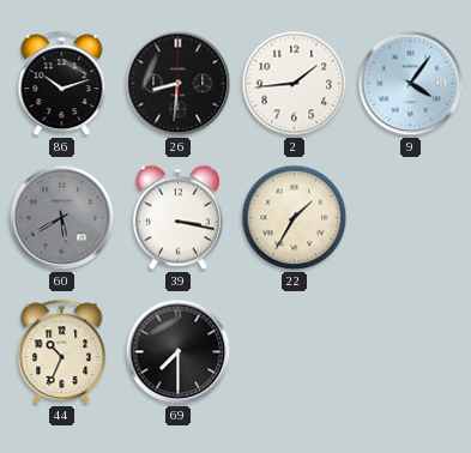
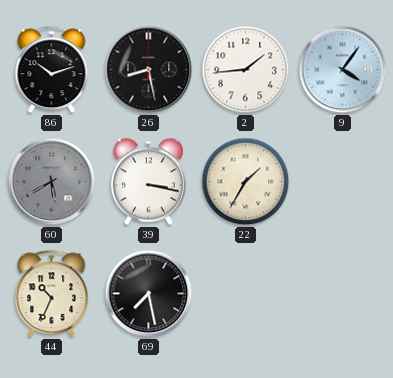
26: 8:31 -> 8:28 (149, 70)
69: 7:30 -> 7:28 (149, 294)
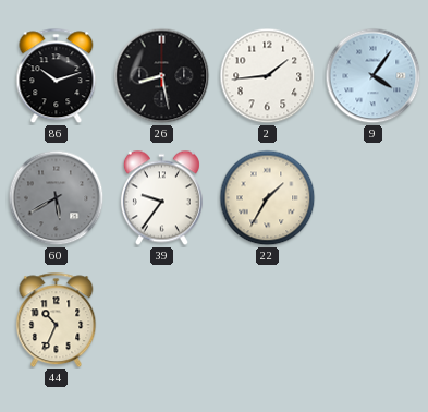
39: 3:17 -> 9:36 (161, 198)
69: 7:28 -> none (149, 294)
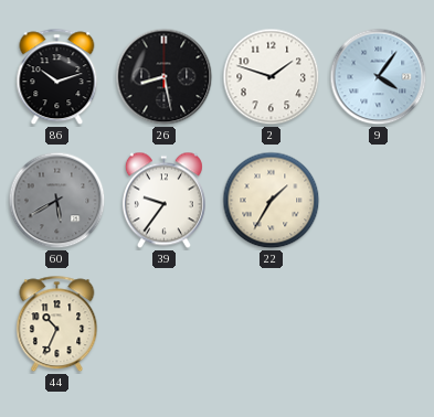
2: 1:44 -> 1:48 (272, 77)
